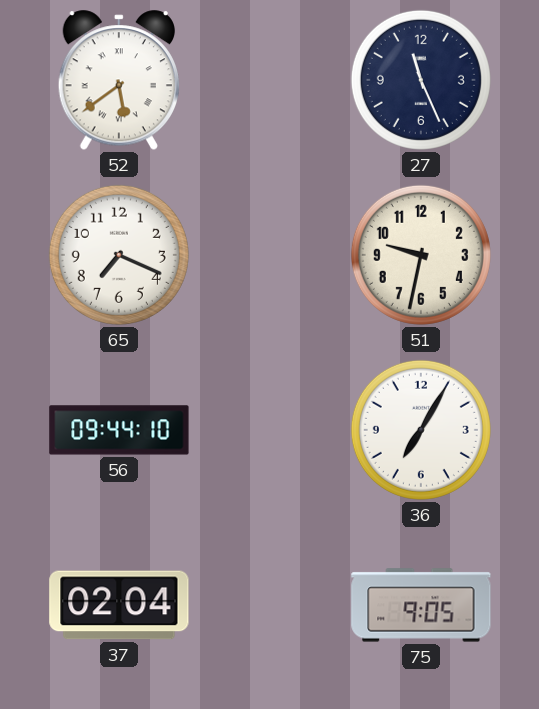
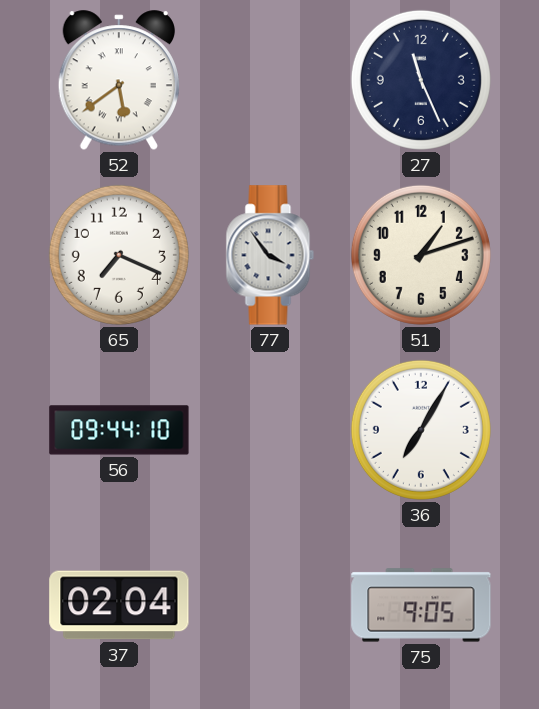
77: none -> 3:54 (270, 255)
51: 9:32 -> 1:12 (421, 255)
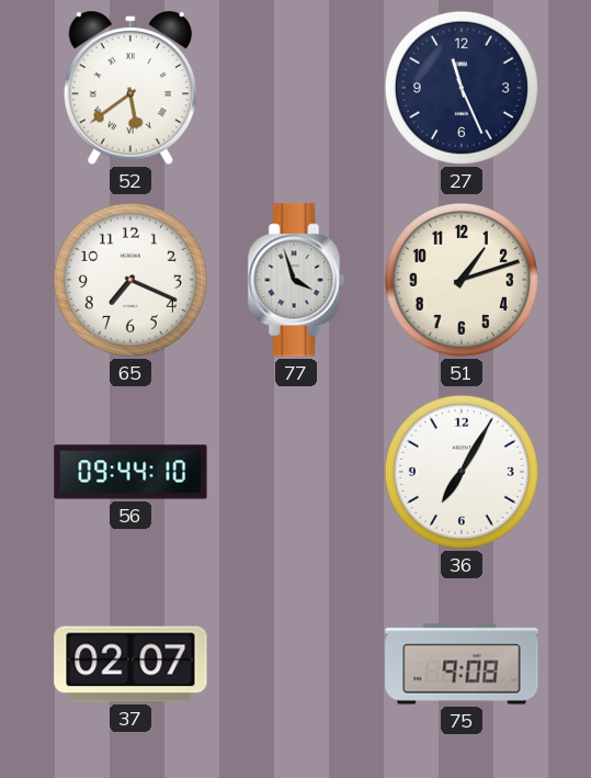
77: 3:54 -> 3:57 (296, 280)
37: 02:04 -> 02:07 (130, 664)
75: 9:05 -> 9:08 (462, 664)
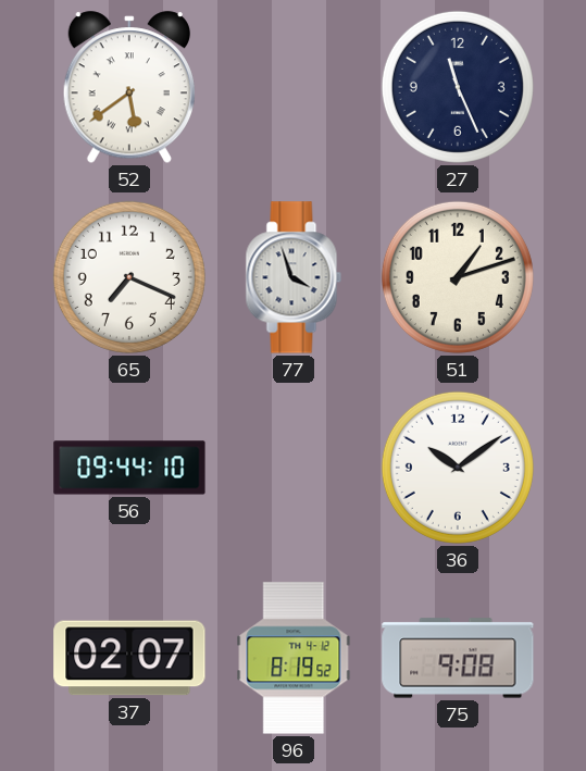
36: 7:05 -> 10:09 (458, 468)
96: none -> 8:19 (294, 658)
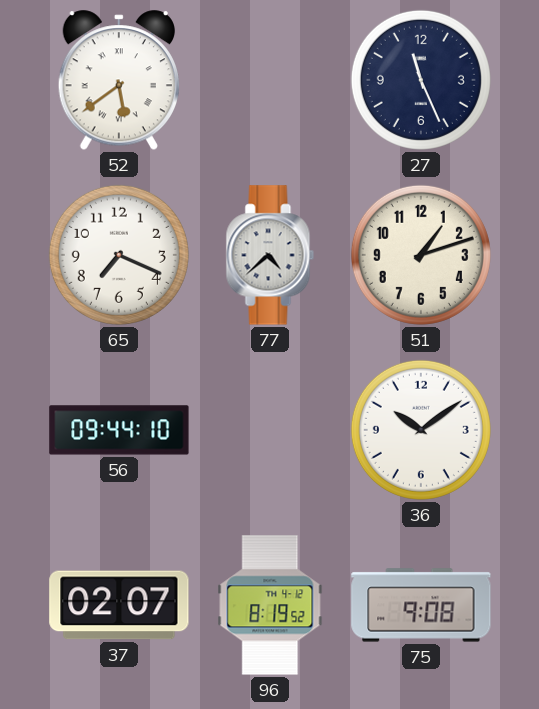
77: 3:57 -> 4:38 (270, 255)
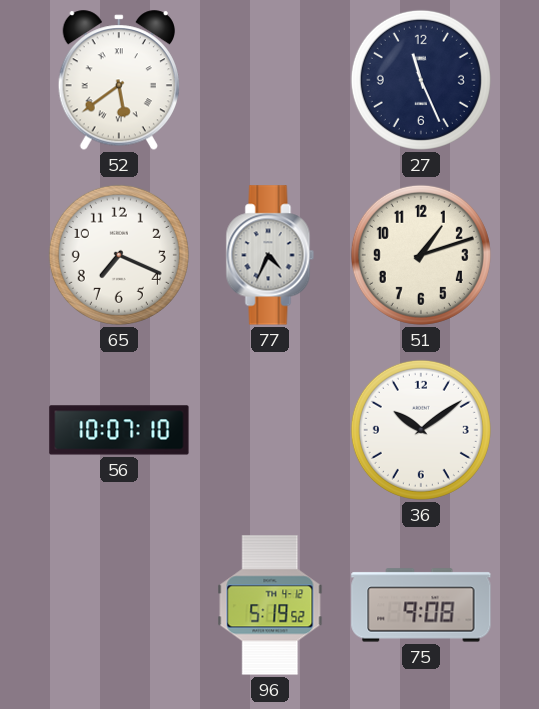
77: 4:38 -> 4:34 (270, 255)
56: 09:44 -> 10:07 (119, 430)
37: 02:07 -> none (119, 605)
96: 8:19 -> 5:19 (270, 605)
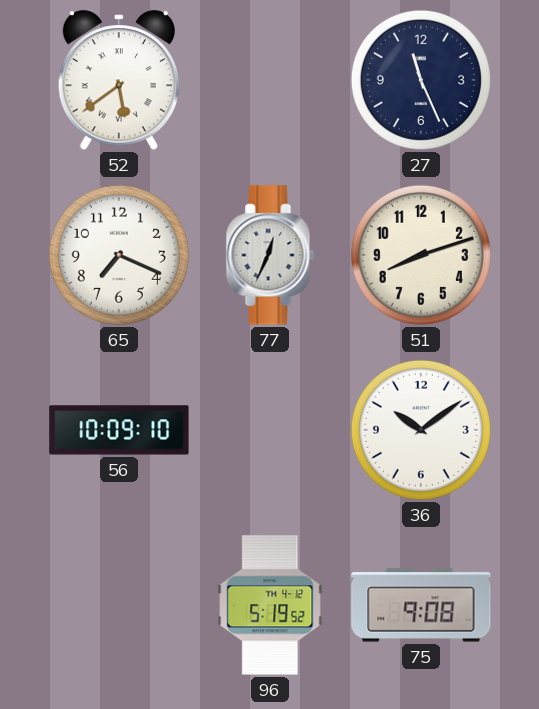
77: 4:34 -> 12:34 (270, 255)
51: 1:12 -> 8:12 (421, 255)
56: 10:07 -> 10:09 (119, 430)
